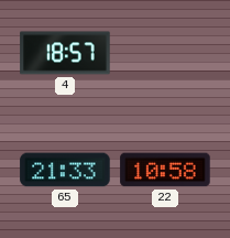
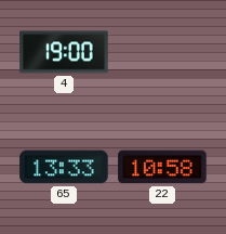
4: 18:57 -> 19:00 (64, 52)
65: 21:33 -> 13:33 (64, 167)
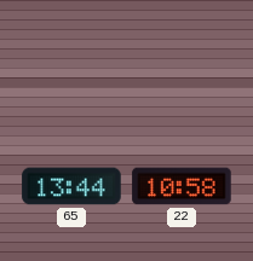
4: 19:00 -> none (64, 52)
65: 13:33 -> 13:44 (71, 186)
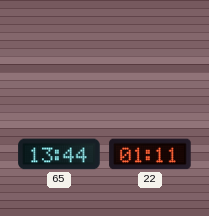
22: 10:58 -> 01:11 (150, 154)
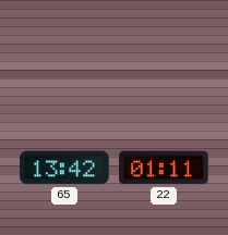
65: 13:44 -> 13:42 (64, 168)
